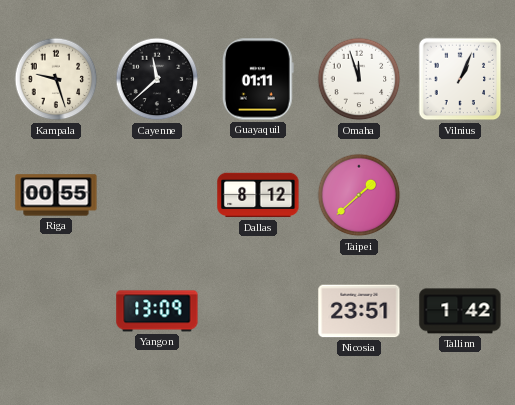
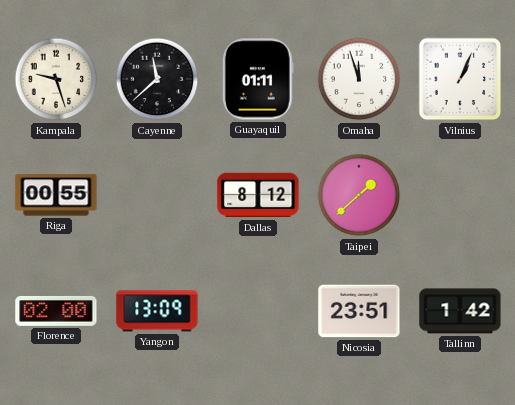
Florence: none -> 02:00 (56, 311)
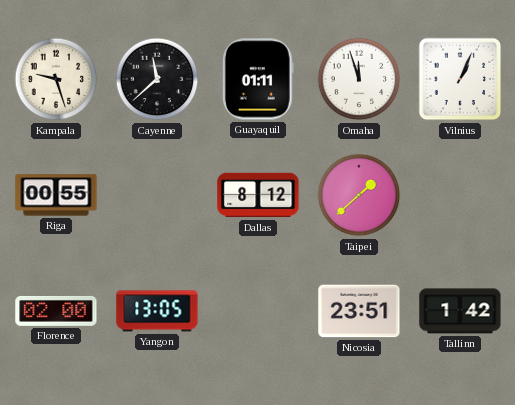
Yangon: 13:09 -> 13:05 (157, 311)
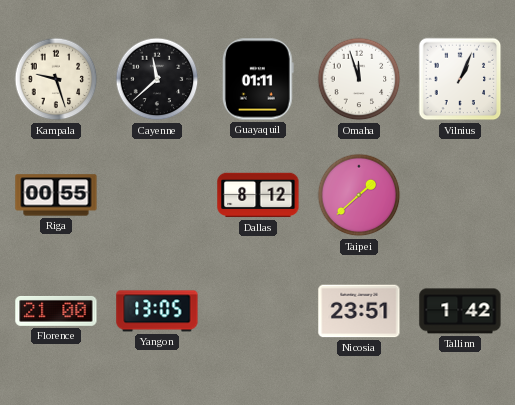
Florence: 02:00 -> 21:00 (56, 311)
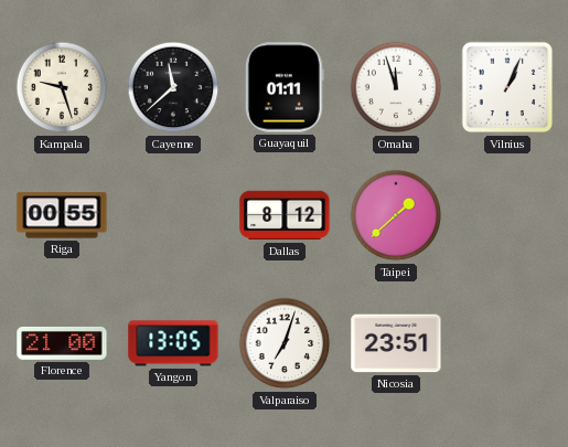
Valparaiso: none -> 7:03 (285, 343)
Tallinn: 1:42 -> none (460, 311)
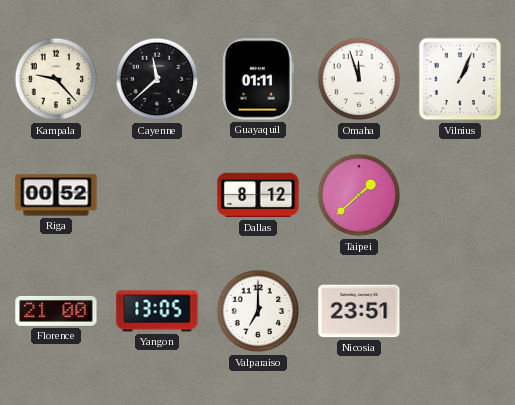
Kampala: 9:27 -> 9:23 (56, 79)
Riga: 00:55 -> 00:52 (56, 195)
Valparaiso: 7:03 -> 7:00 (258, 311)
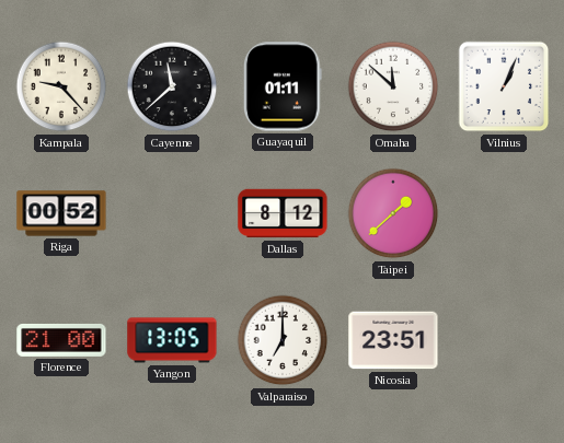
Omaha: 11:57 -> 11:52 (393, 86)
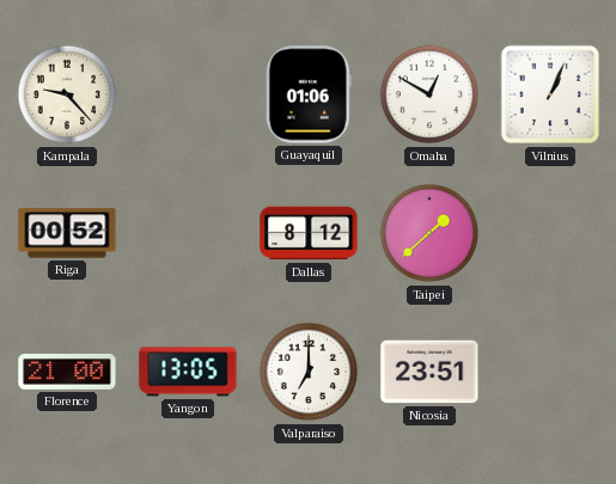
Cayenne: 11:38 -> none (172, 86)
Guayaquil: 01:11 -> 01:06 (309, 94)
Omaha: 11:52 -> 12:50 (429, 94)
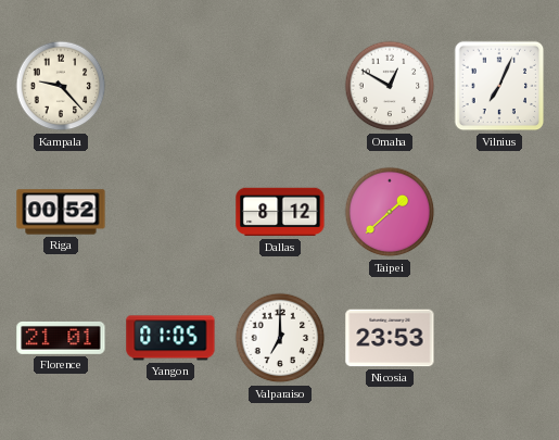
Guayaquil: 01:06 -> none (309, 94)
Vilnius: 1:04 -> 7:04 (499, 86)
Florence: 21:00 -> 21:01 (61, 338)
Yangon: 13:05 -> 01:05 (170, 338)
Nicosia: 23:51 -> 23:53 (390, 338)
